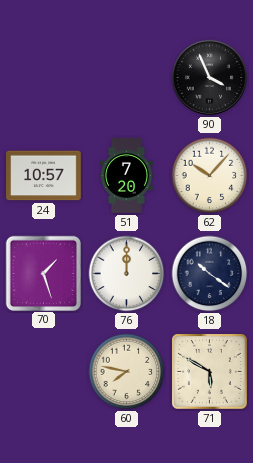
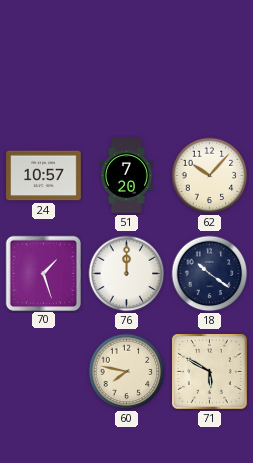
90: 3:56 -> none (209, 77)
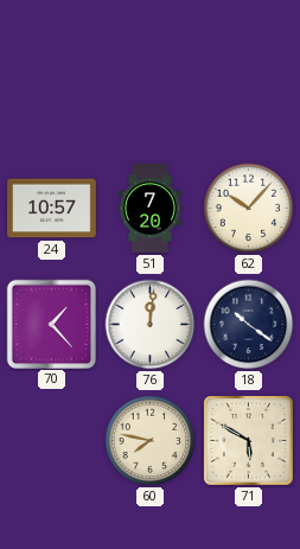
70: 1:27 -> 1:23 (51, 324)
76: 12:00 -> 12:01 (151, 325)
